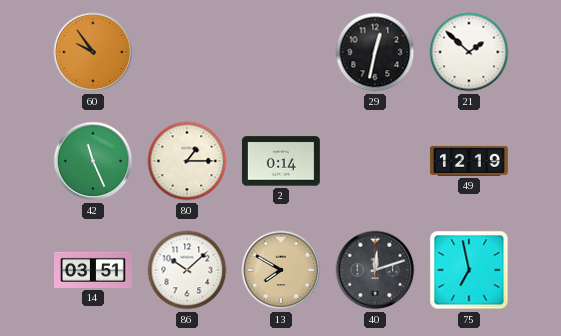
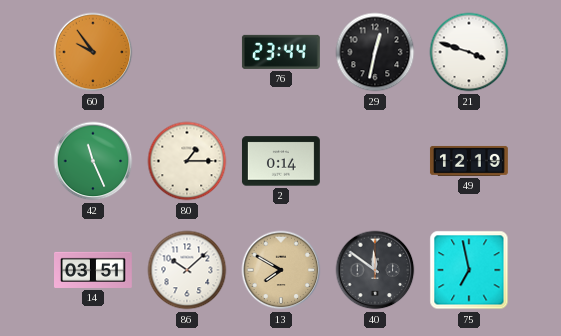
76: none -> 23:44 (281, 52)
21: 1:52 -> 3:48 (469, 52)
40: 12:12 -> 11:51 (375, 270)
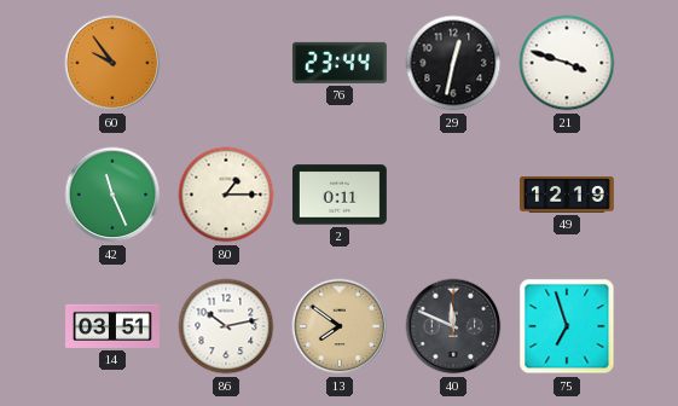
2: 0:14 -> 0:11 (340, 195)
86: 10:08 -> 10:13 (226, 326)
13: 7:50 -> 7:51 (340, 326)
40: 11:51 -> 11:49 (453, 326)
75: 6:58 -> 6:57 (567, 326)
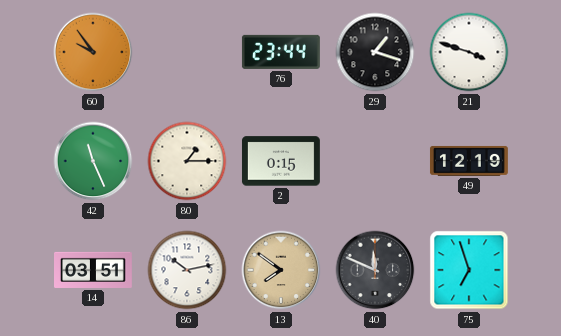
29: 12:32 -> 1:18 (375, 52)
2: 0:11 -> 0:15 (281, 161)
